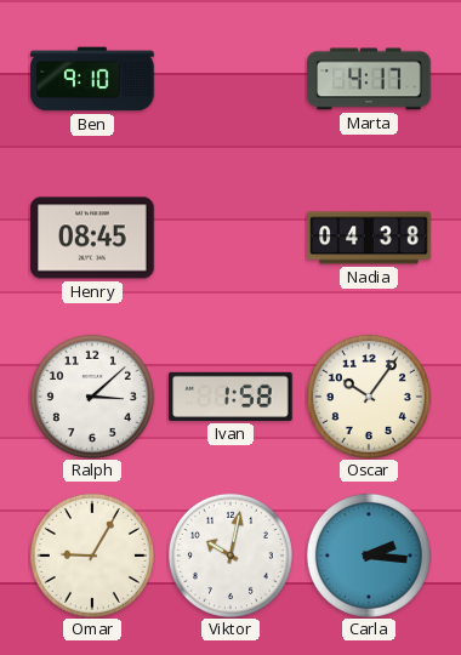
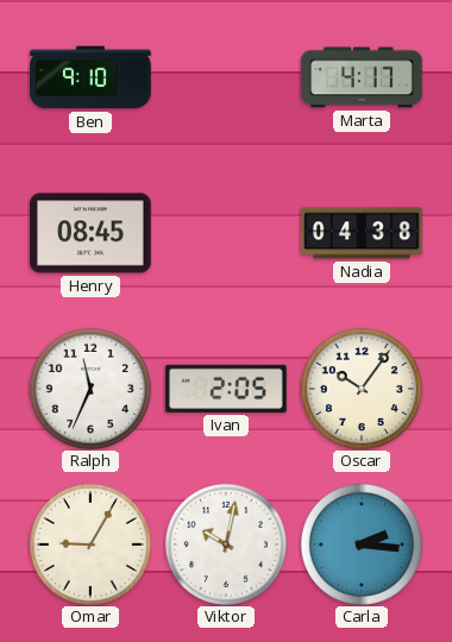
Ralph: 3:08 -> 11:34 (90, 389)
Ivan: 1:58 -> 2:05 (226, 389)
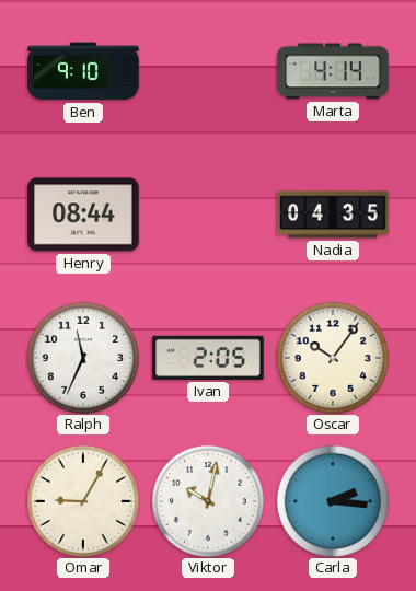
Marta: 4:17 -> 4:14 (333, 71)
Henry: 08:45 -> 08:44 (83, 215)
Nadia: 04:38 -> 04:35 (333, 215)
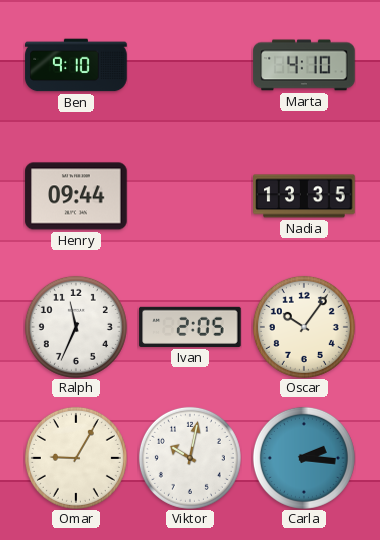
Marta: 4:14 -> 4:10 (304, 65)
Henry: 08:44 -> 09:44 (76, 196)
Nadia: 04:35 -> 13:35 (304, 196)
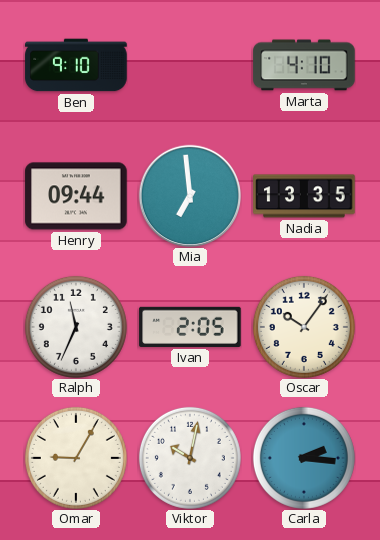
Mia: none -> 6:59 (190, 196)
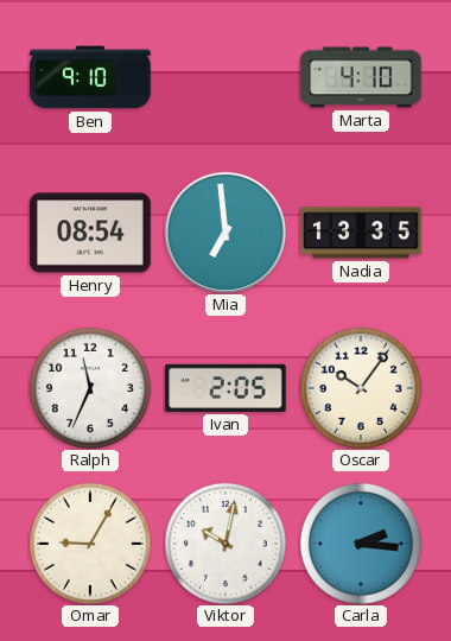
Henry: 09:44 -> 08:54 (90, 233)
